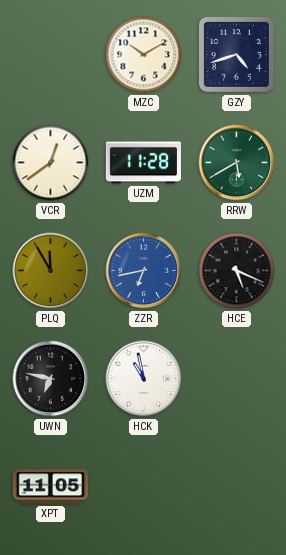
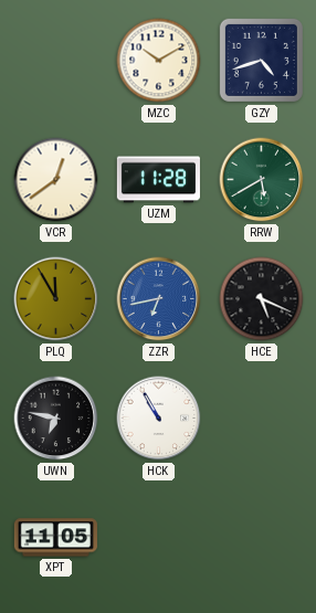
HCK: 10:58 -> 10:55 (159, 419)
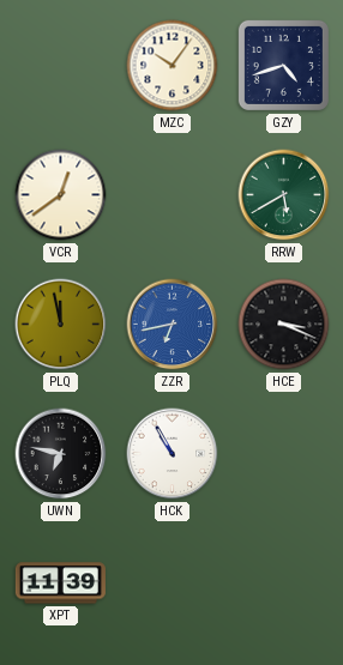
MZC: 10:10 -> 10:06 (173, 66)
UZM: 11:28 -> none (158, 180)
PLQ: 11:55 -> 11:58 (61, 325)
HCE: 5:19 -> 3:19 (284, 325)
XPT: 11:05 -> 11:39 (60, 584)
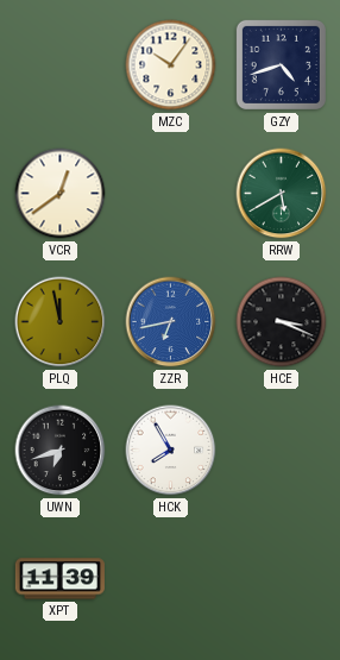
UWN: 6:47 -> 6:42 (61, 451)
HCK: 10:55 -> 7:55 (171, 451)
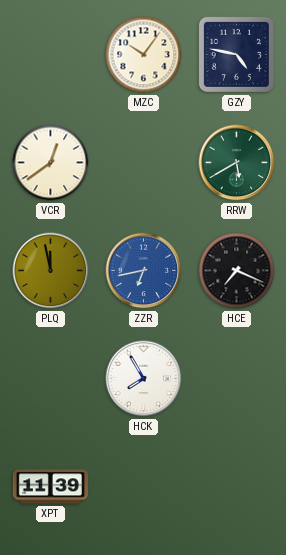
GZY: 4:42 -> 4:47 (236, 54)
HCE: 3:19 -> 7:19 (237, 271)
UWN: 6:42 -> none (61, 451)
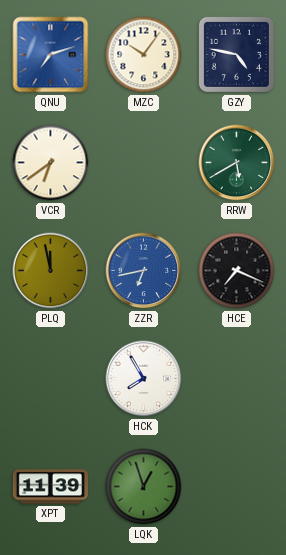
QNU: none -> 7:12 (51, 55)
VCR: 12:39 -> 6:39 (51, 163)
LQK: none -> 12:57 (144, 487)
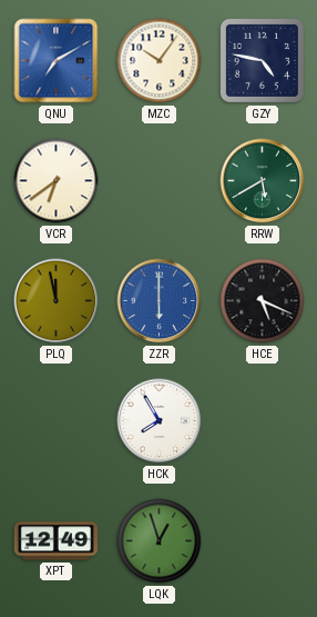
QNU: 7:12 -> 7:10 (57, 61)
ZZR: 6:43 -> 6:00 (160, 301)
HCE: 7:19 -> 5:19 (263, 301)
XPT: 11:39 -> 12:49 (55, 541)
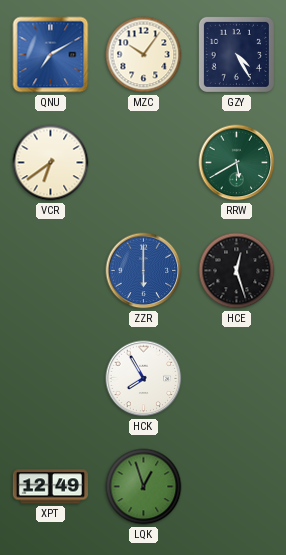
GZY: 4:47 -> 4:25 (236, 54)
PLQ: 11:58 -> none (57, 301)
HCE: 5:19 -> 12:27 (237, 271)
